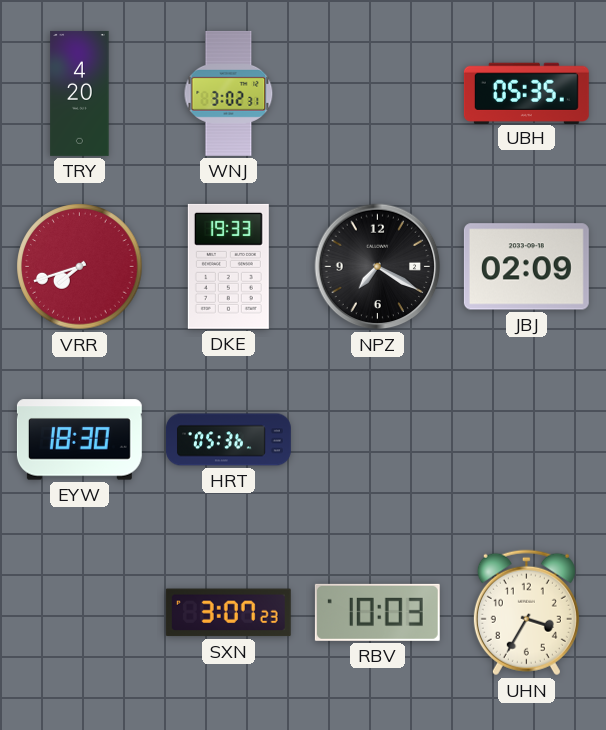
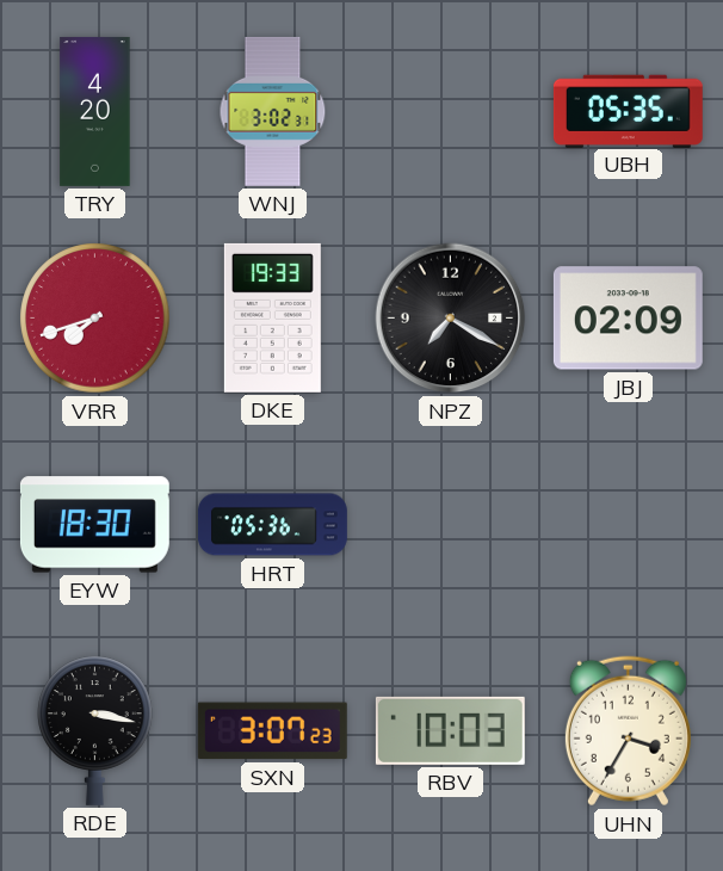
RDE: none -> 3:17 (95, 730)
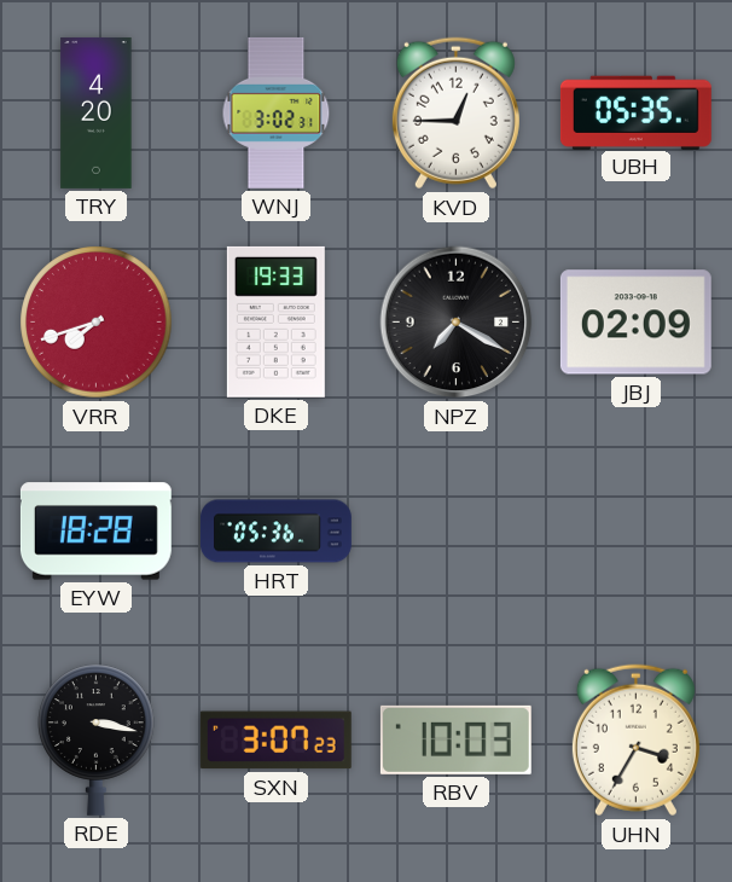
KVD: none -> 12:45 (455, 114)
EYW: 18:30 -> 18:28 (95, 532)
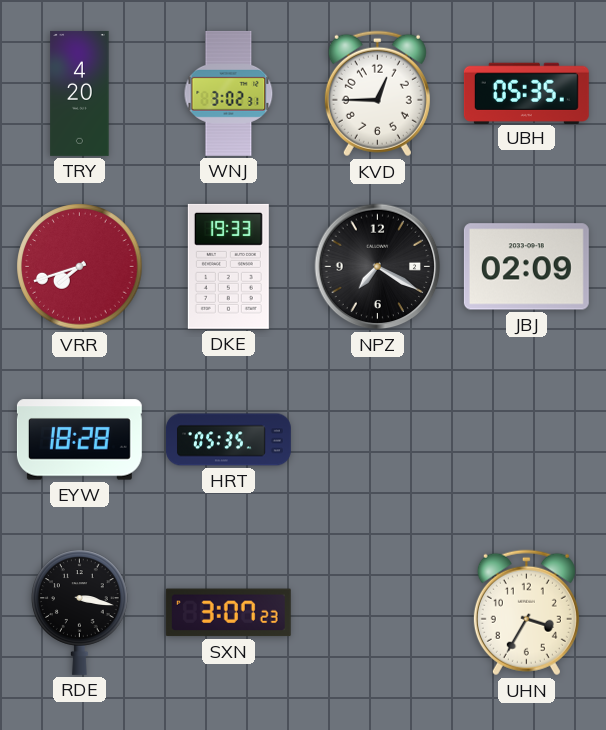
HRT: 05:36 -> 05:35 (228, 440)
RBV: 10:03 -> none (455, 739)
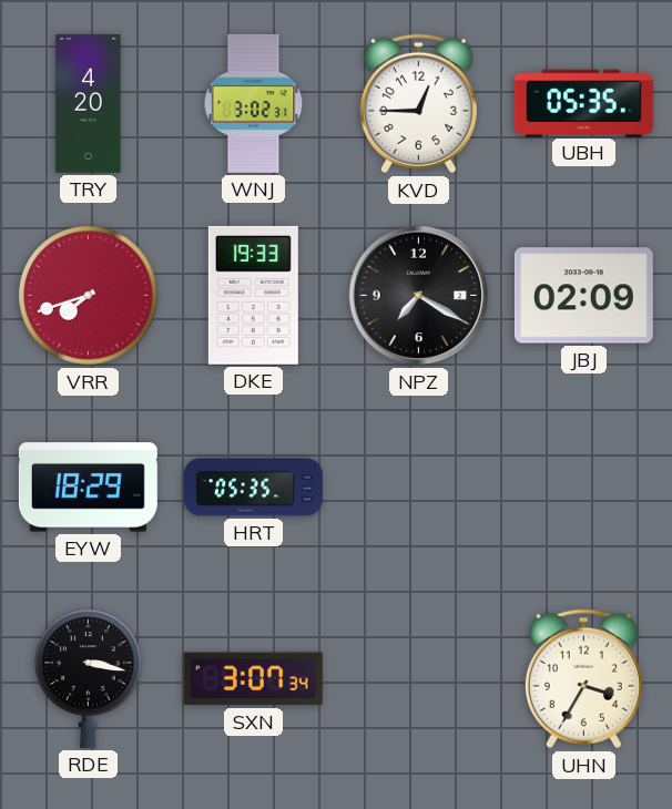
EYW: 18:28 -> 18:29 (88, 488)
SXN: 3:07:23 -> 3:07:34 (253, 679)
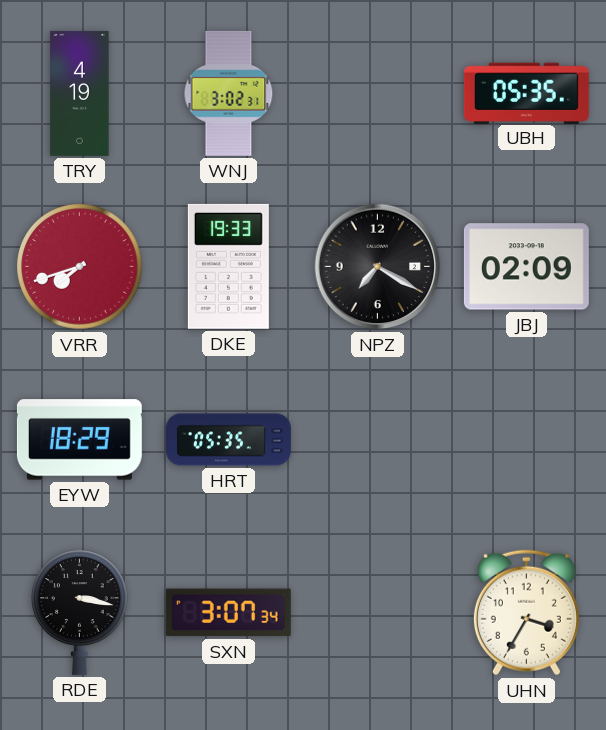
TRY: 4:20 -> 4:19 (80, 93)
KVD: 12:45 -> none (418, 104)
